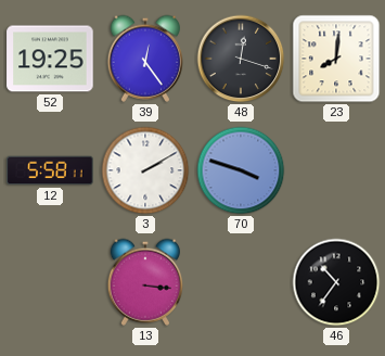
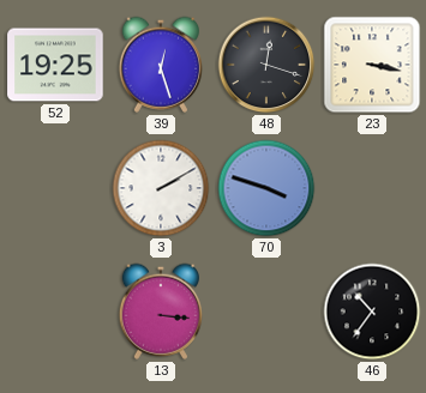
39: 12:24 -> 12:27 (160, 65)
23: 8:01 -> 3:17 (372, 65)
12: 5:58 -> none (50, 170)
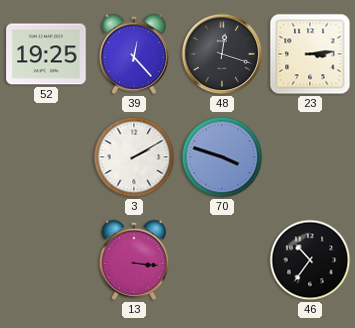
39: 12:27 -> 12:23 (133, 54)
23: 3:17 -> 3:14 (310, 54)
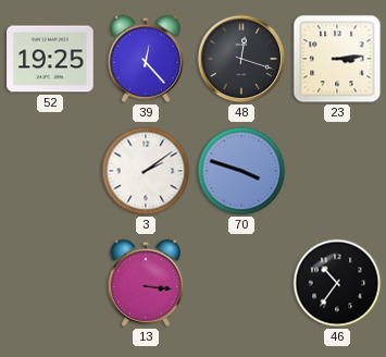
3: 2:10 -> 2:09 (146, 171)
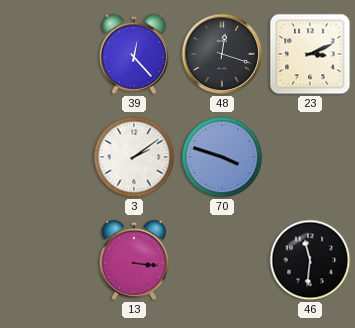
52: 19:25 -> none (50, 59)
23: 3:14 -> 3:11 (310, 54)
46: 10:36 -> 11:31 (310, 260)
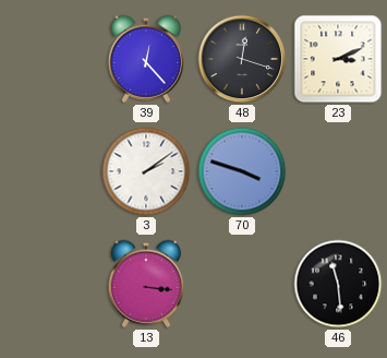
46: 11:31 -> 11:29 (338, 284)
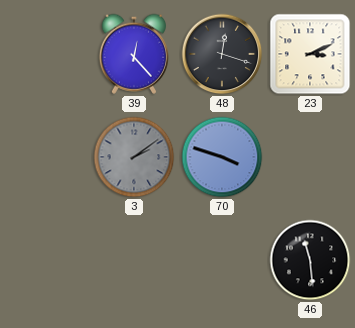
3 dial: white -> grey (134, 157)
13: 3:16 -> none (145, 284)
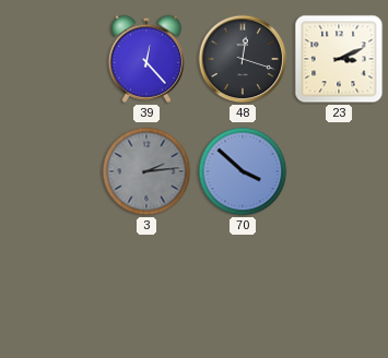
3: 2:09 -> 2:14 (146, 171)
70: 3:48 -> 3:52 (243, 171)
46: 11:29 -> none (310, 260)
